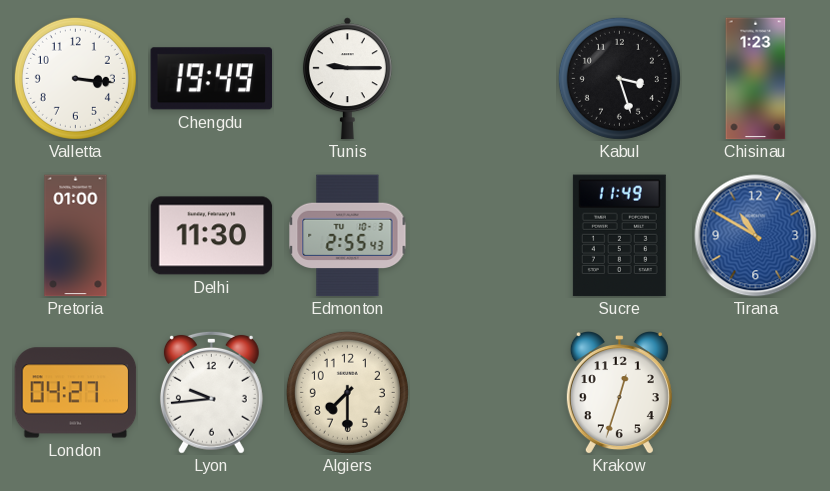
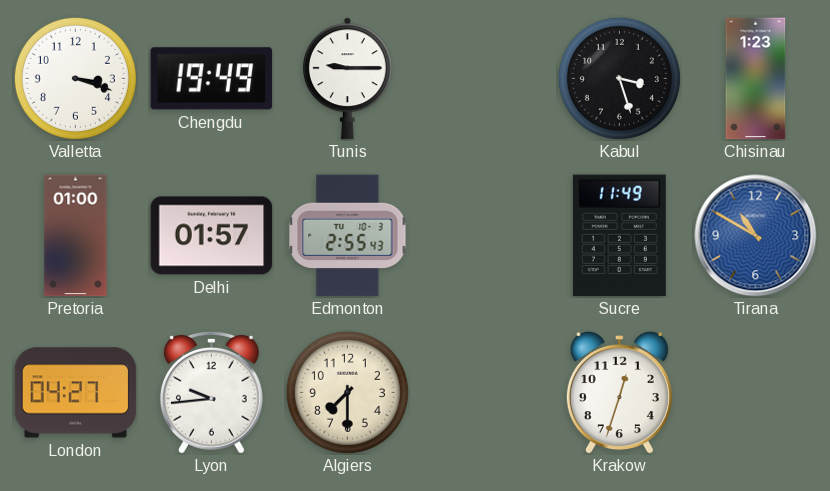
Valletta: 3:16 -> 3:18 (75, 78)
Delhi: 11:30 -> 01:57 (212, 236)
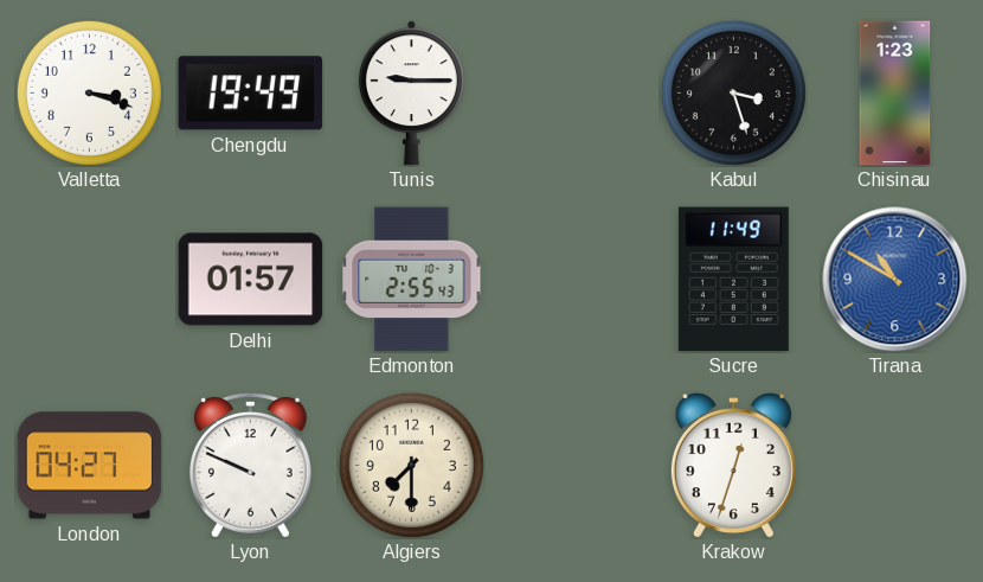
Pretoria: 01:00 -> none (76, 236)
Lyon: 9:44 -> 9:49 (250, 465)
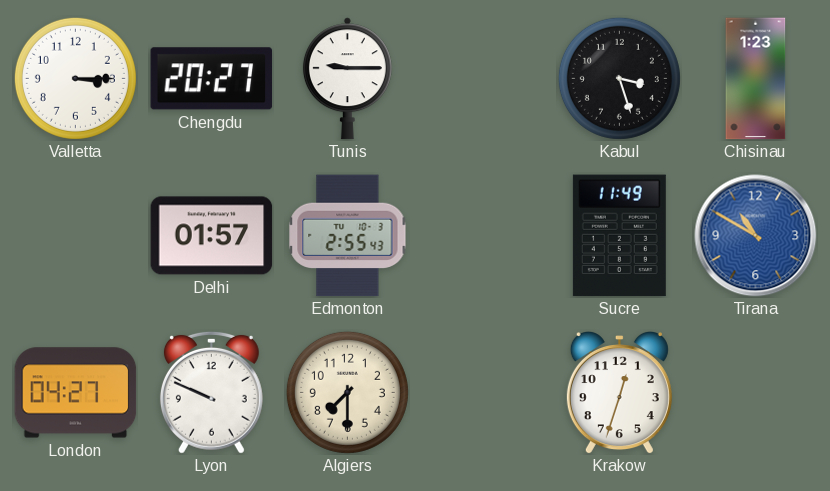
Valletta: 3:18 -> 3:15 (75, 78)
Chengdu: 19:49 -> 20:27 (212, 79)
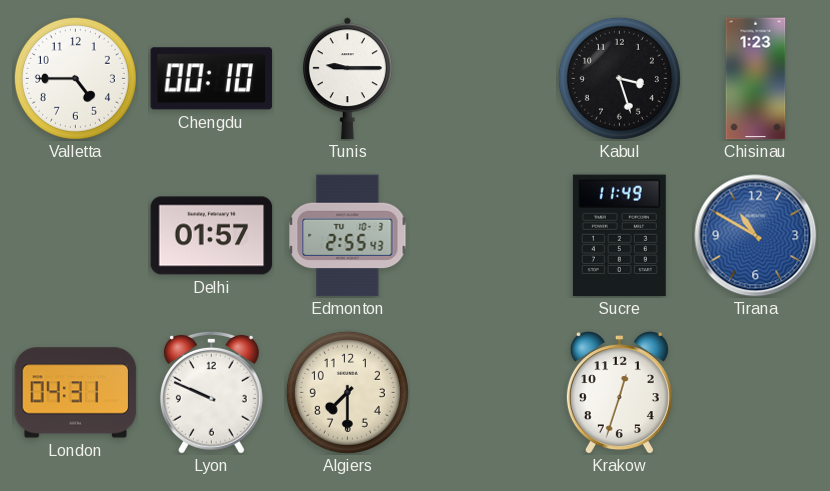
Valletta: 3:15 -> 4:45 (75, 78)
Chengdu: 20:27 -> 00:10 (212, 79)
London: 04:27 -> 04:31 (76, 393)
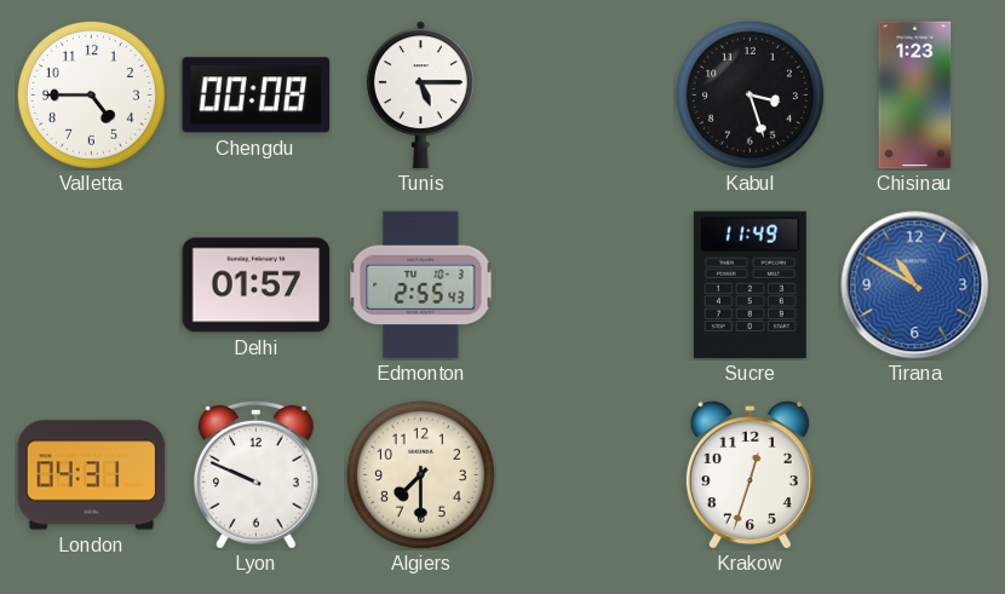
Chengdu: 00:10 -> 00:08 (257, 96)
Tunis: 9:15 -> 5:15 (420, 96)
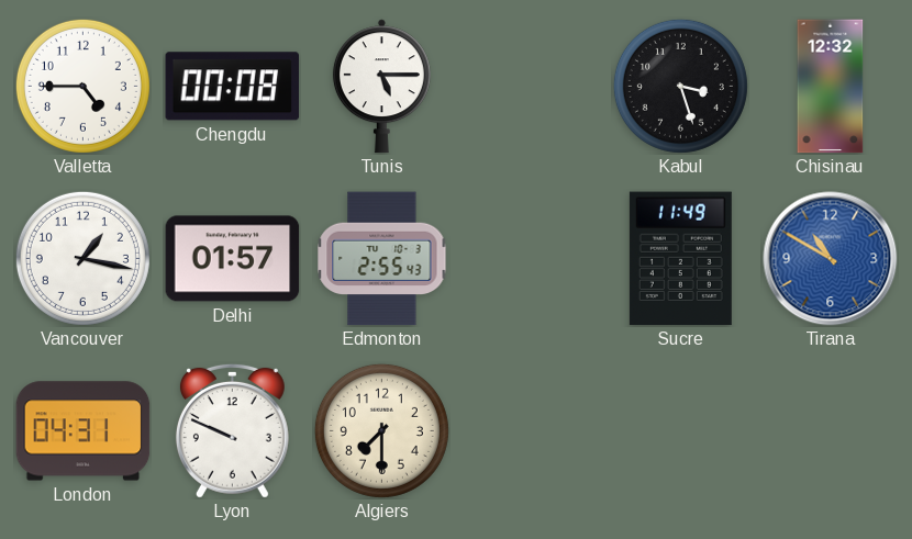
Chisinau: 1:23 -> 12:32 (831, 87)
Vancouver: none -> 1:17 (82, 258)
Krakow: 12:33 -> none (750, 475)
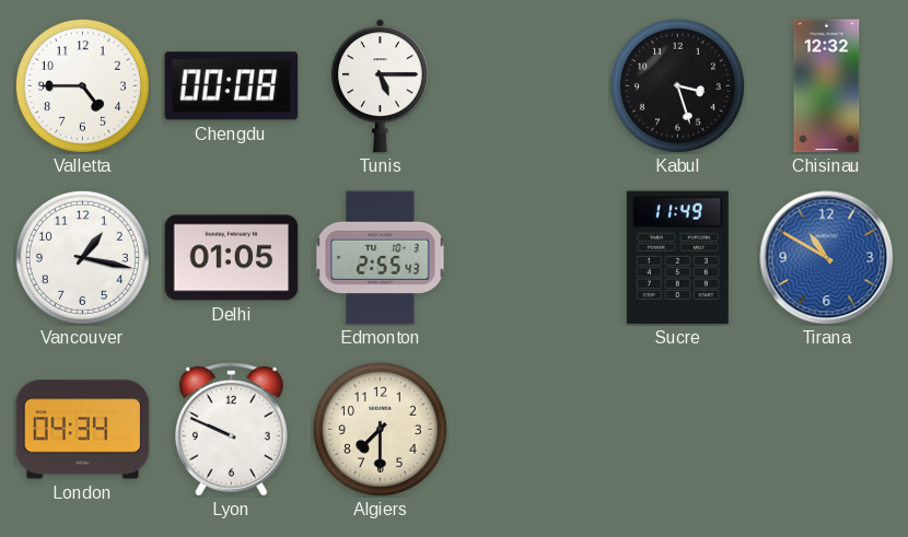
Delhi: 01:57 -> 01:05 (232, 258)
London: 04:31 -> 04:34 (83, 430)
